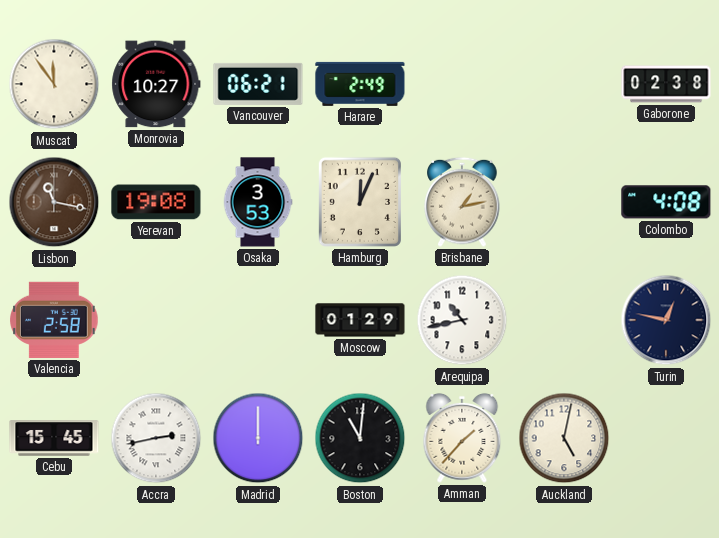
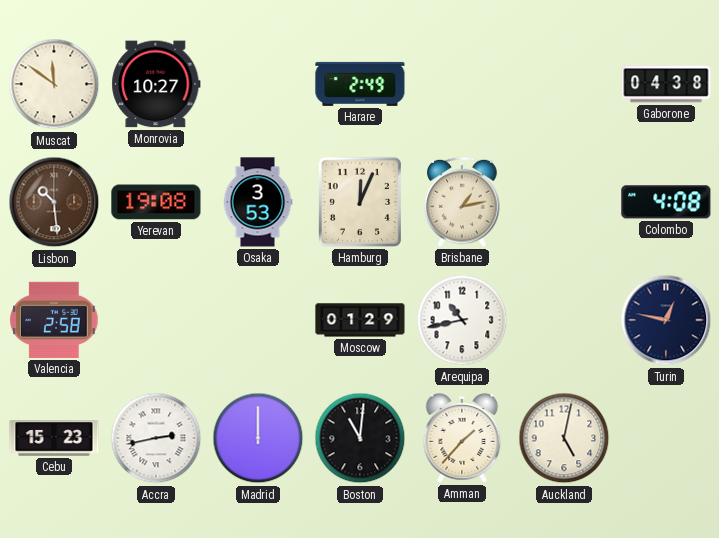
Muscat: 11:54 -> 11:51 (54, 84)
Vancouver: 06:21 -> none (258, 84)
Gaborone: 02:38 -> 04:38 (666, 84)
Lisbon: 11:17 -> 10:29 (54, 202)
Cebu: 15:45 -> 15:23 (54, 438)
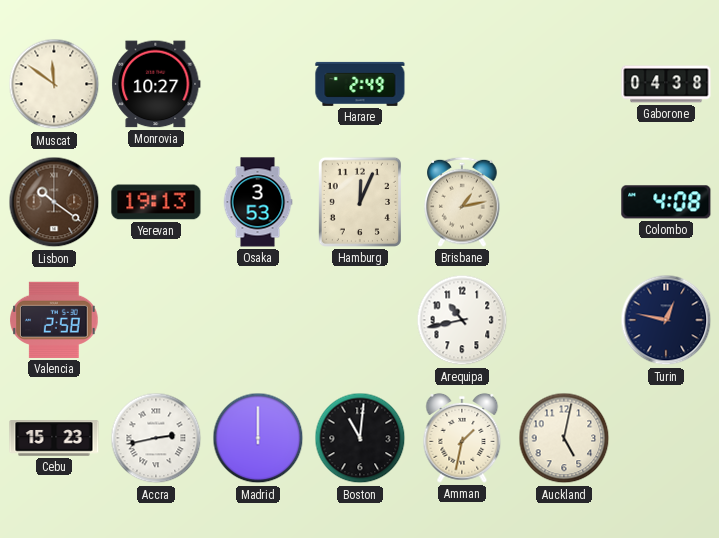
Lisbon: 10:29 -> 10:21 (54, 202)
Yerevan: 19:08 -> 19:13 (156, 202)
Moscow: 01:29 -> none (360, 320)
Amman: 1:37 -> 1:32 (462, 438)
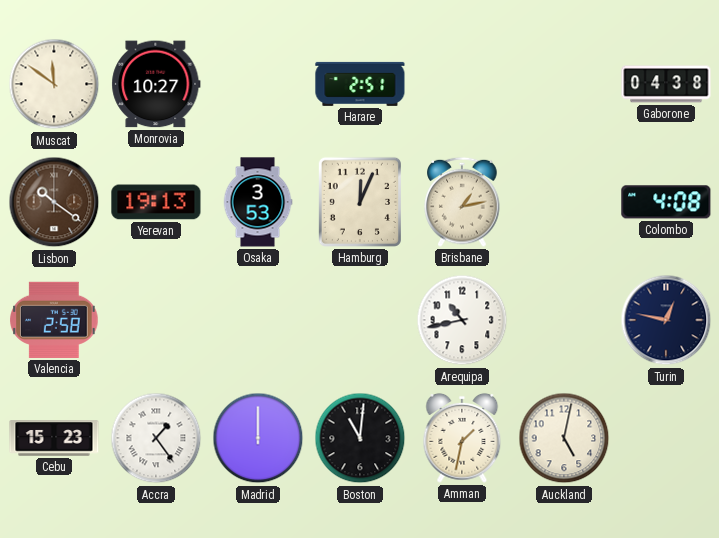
Harare: 2:49 -> 2:51 (360, 84)
Accra: 2:43 -> 1:24 (156, 438)
